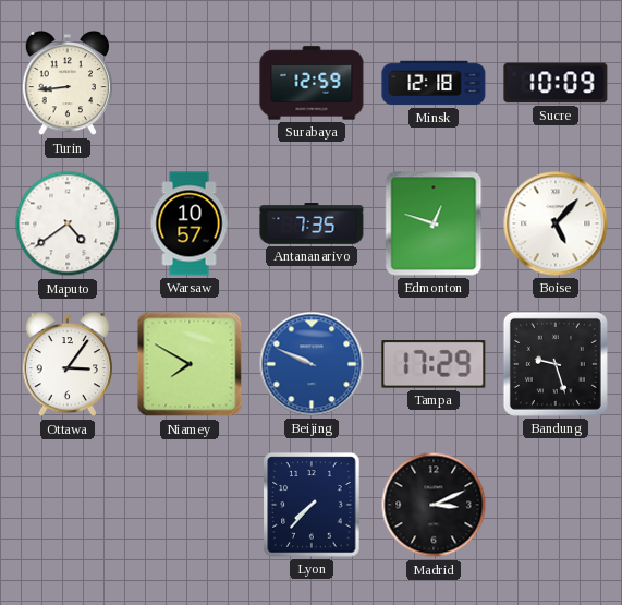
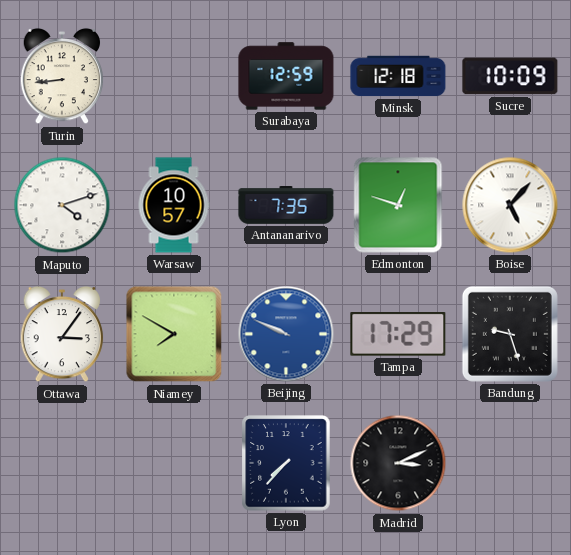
Maputo: 4:39 -> 4:12 (62, 205)
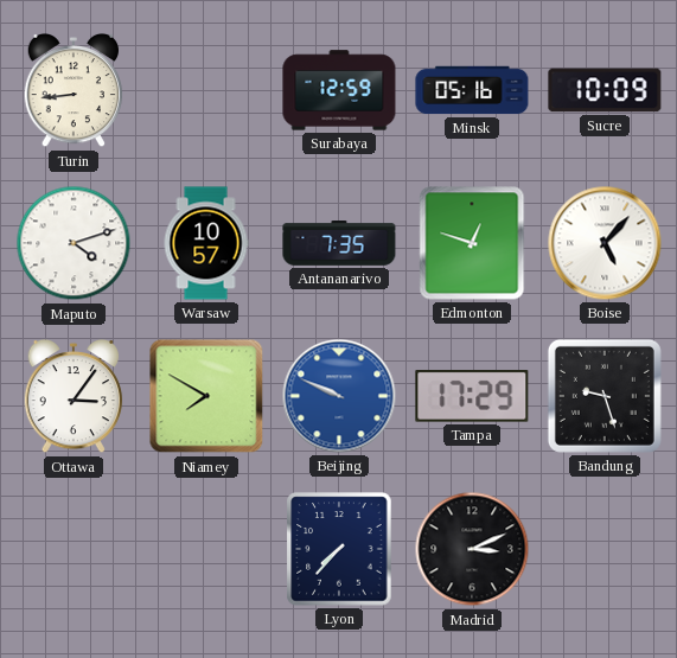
Minsk: 12:18 -> 05:16 (472, 90)
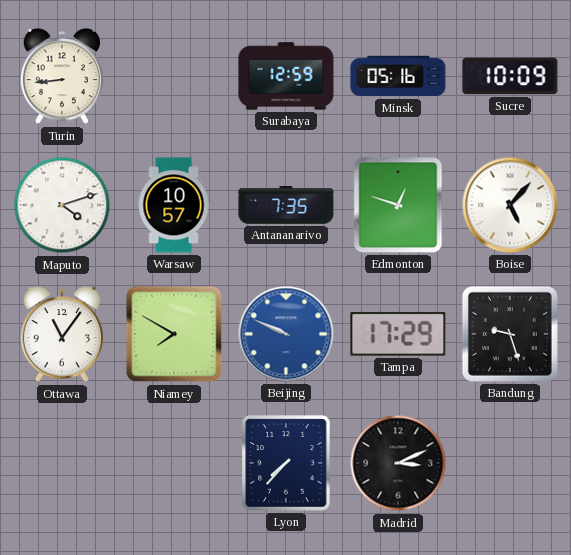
Ottawa: 3:06 -> 11:06 (62, 334)
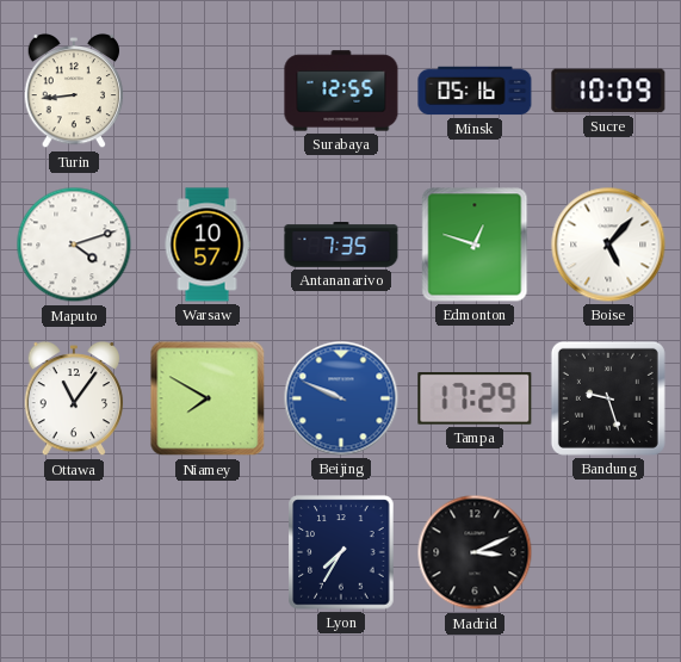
Surabaya: 12:59 -> 12:55 (341, 91)
Lyon: 7:37 -> 7:35 (341, 552)
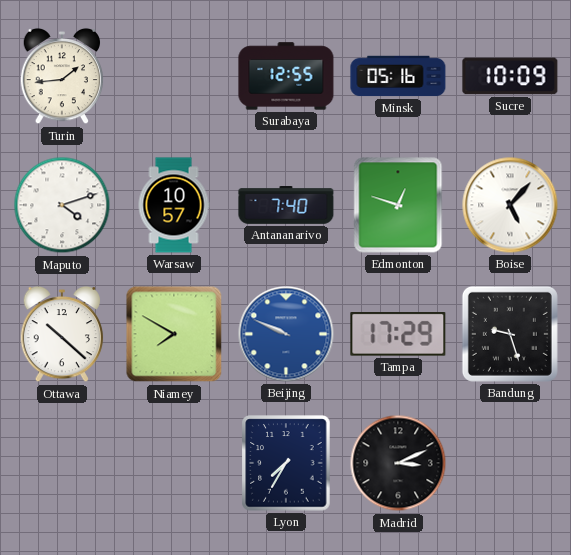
Turin: 8:44 -> 1:44 (62, 76)
Antananarivo: 7:35 -> 7:40 (286, 206)
Ottawa: 11:06 -> 10:22 (62, 334)
